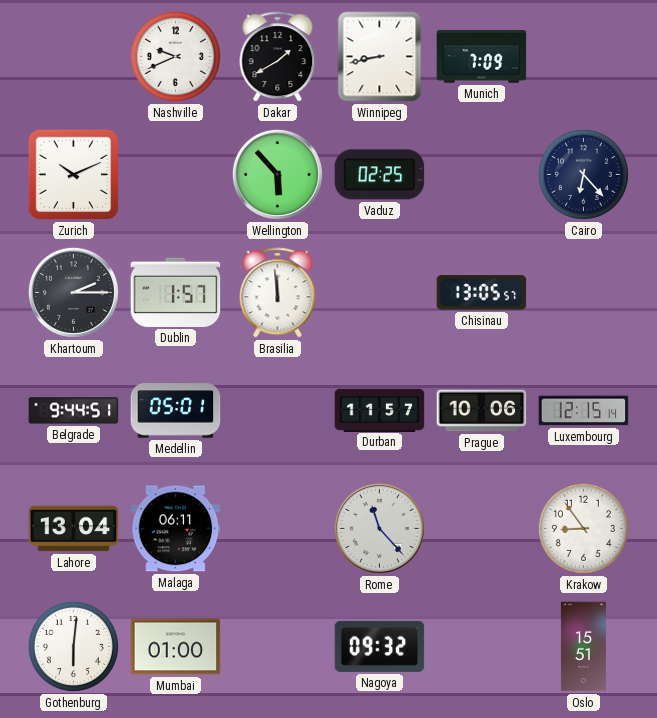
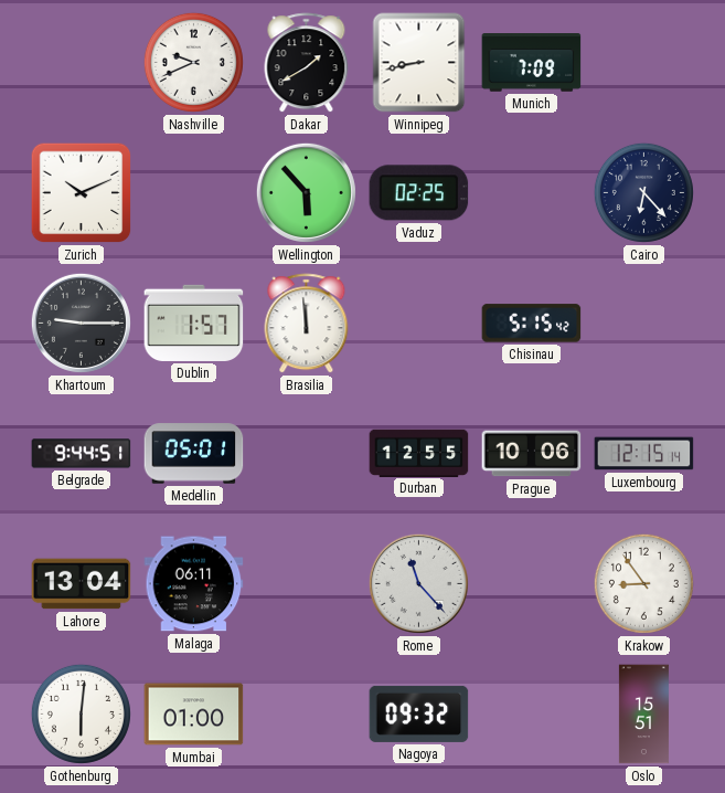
Khartoum: 2:15 -> 9:15 (81, 323)
Chisinau: 13:05 -> 5:15 (532, 324)
Durban: 11:57 -> 12:55 (419, 453)
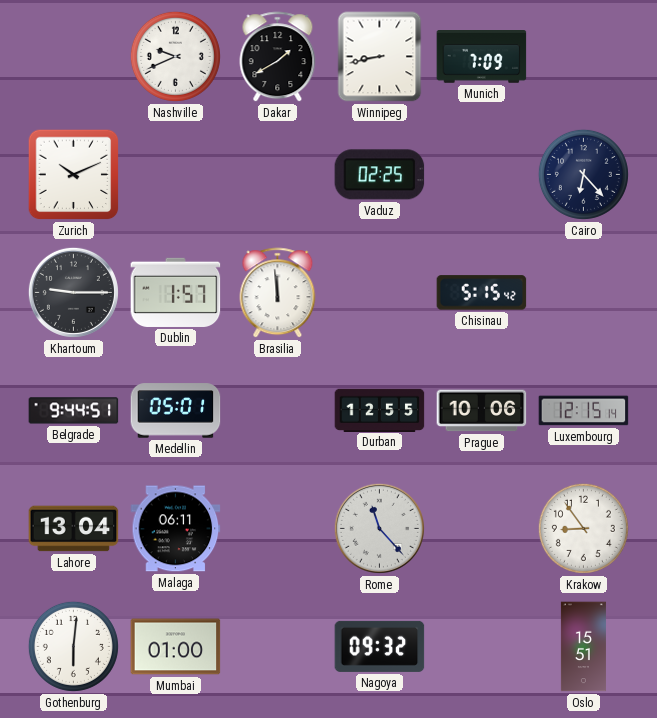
Wellington: 5:53 -> none (306, 192)
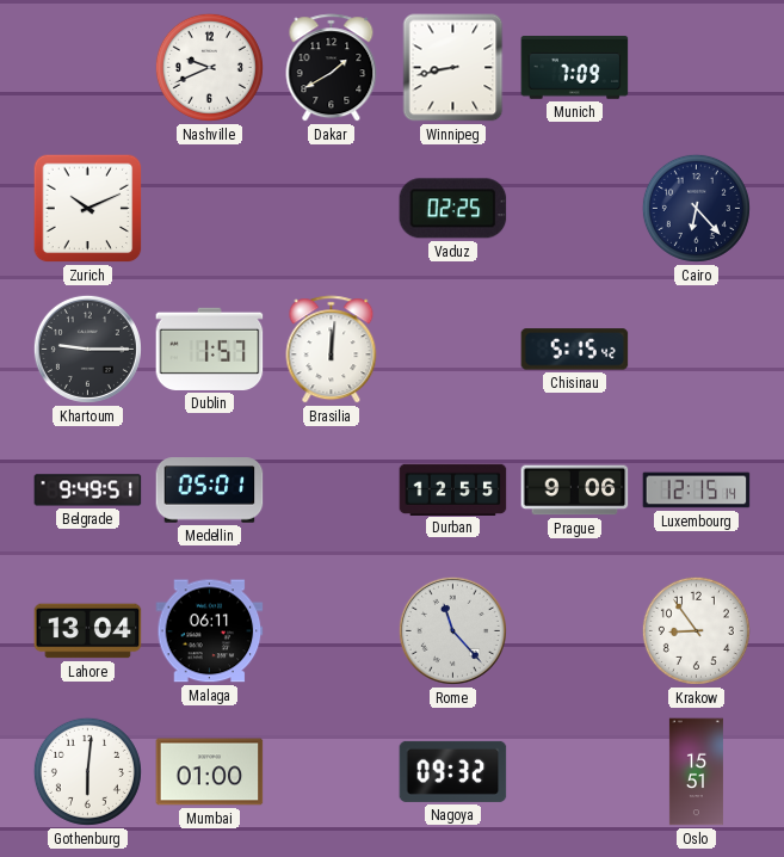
Brasilia: 11:59 -> 12:01 (332, 350)
Belgrade: 9:44 -> 9:49 (88, 491)
Prague: 10:06 -> 9:06 (575, 491)
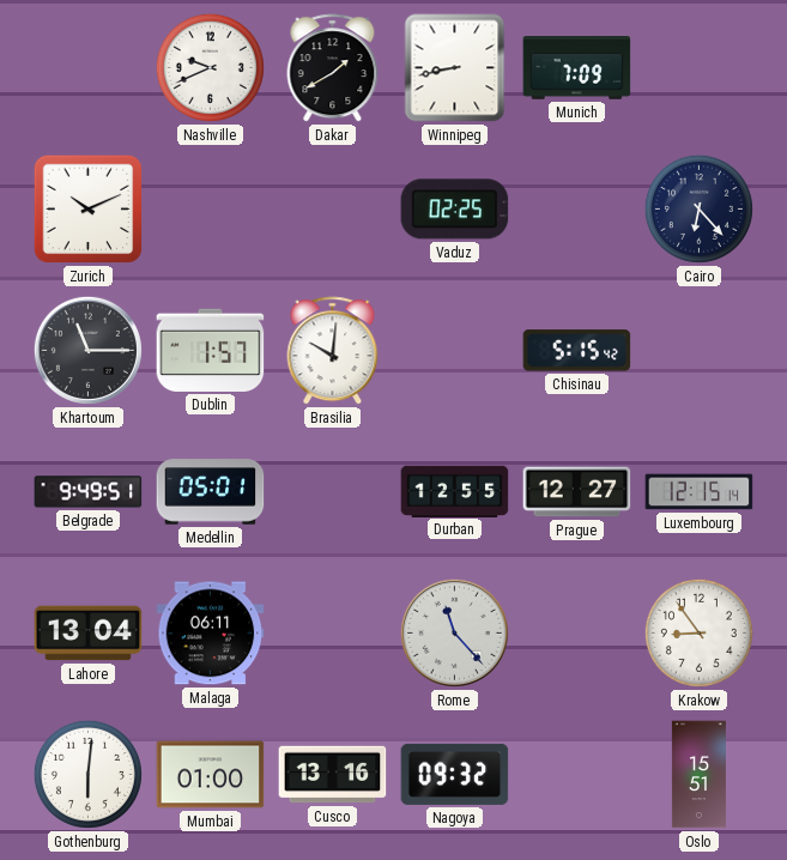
Khartoum: 9:15 -> 11:15 (87, 350)
Brasilia: 12:01 -> 10:01 (333, 351)
Prague: 9:06 -> 12:27 (577, 492)
Cusco: none -> 13:16 (333, 775)
